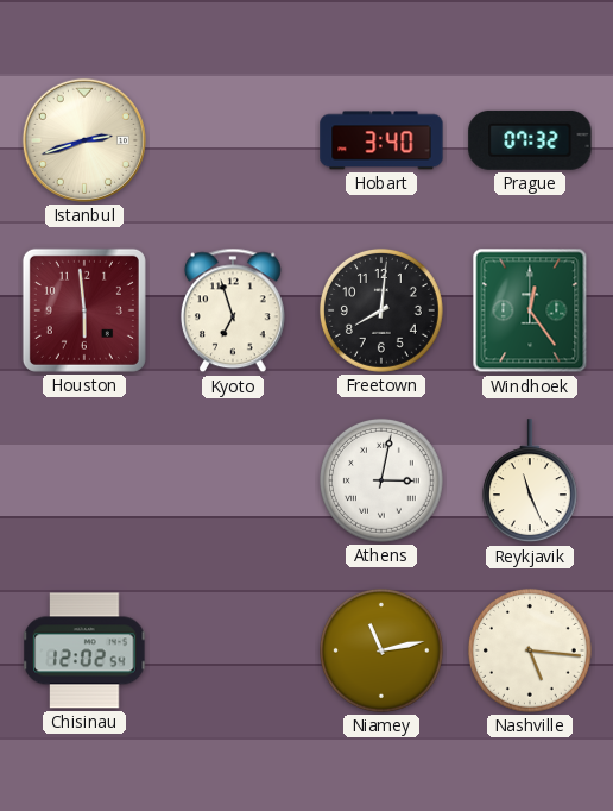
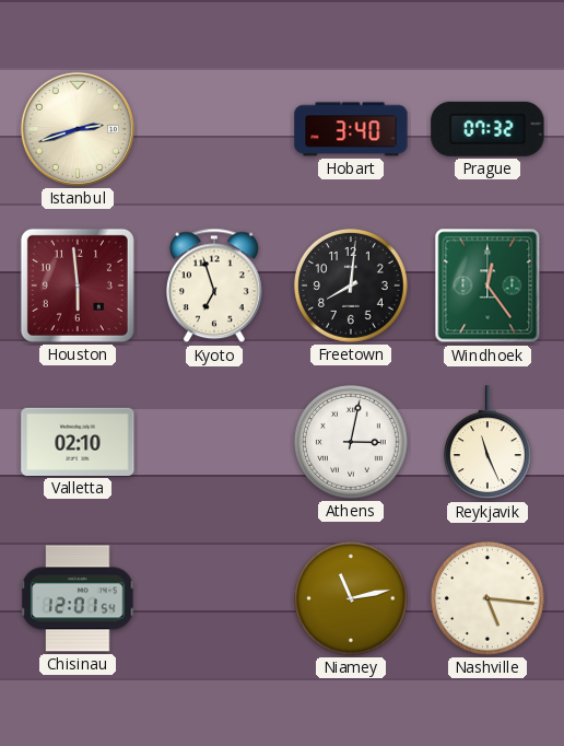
Valletta: none -> 02:10 (78, 442)
Chisinau: 12:02 -> 12:01 (78, 598)
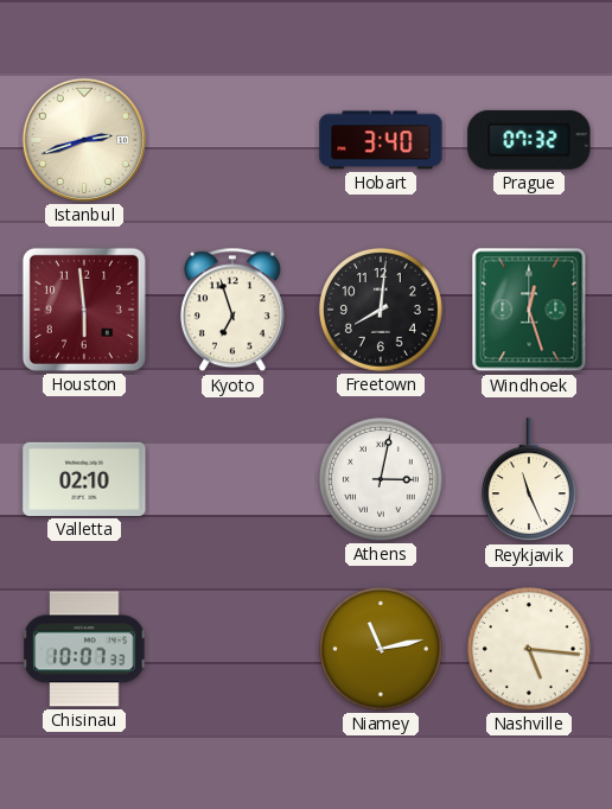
Windhoek: 12:24 -> 12:27 (529, 310)
Chisinau: 12:01 -> 10:07 (84, 649)
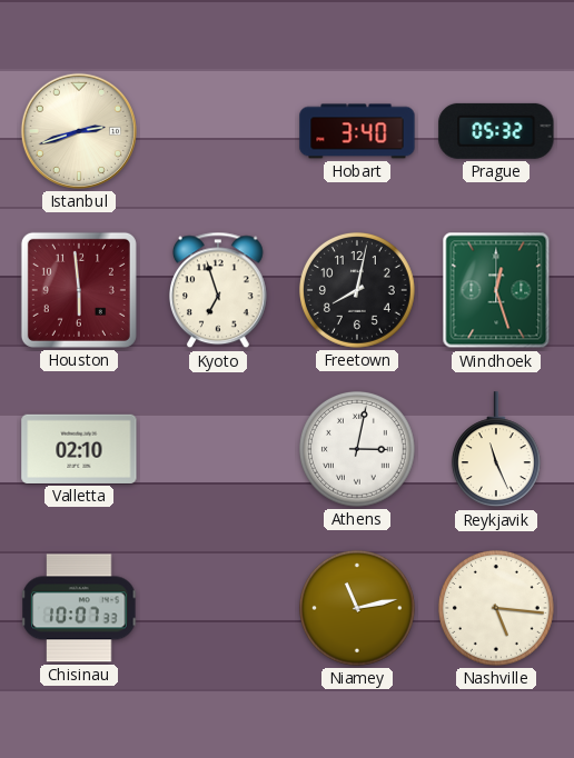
Prague: 07:32 -> 05:32 (496, 131)
Freetown: 8:01 -> 8:02 (357, 290)
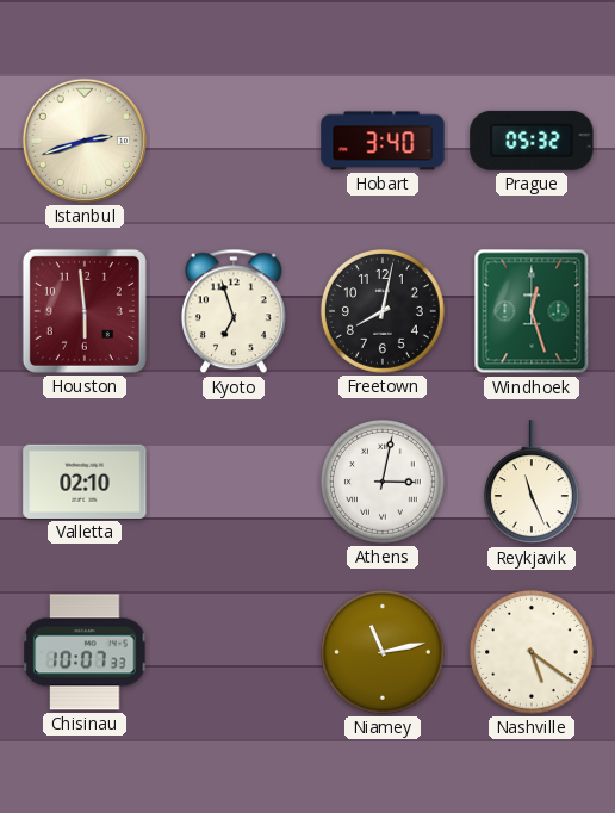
Nashville: 5:16 -> 5:21 (532, 652)
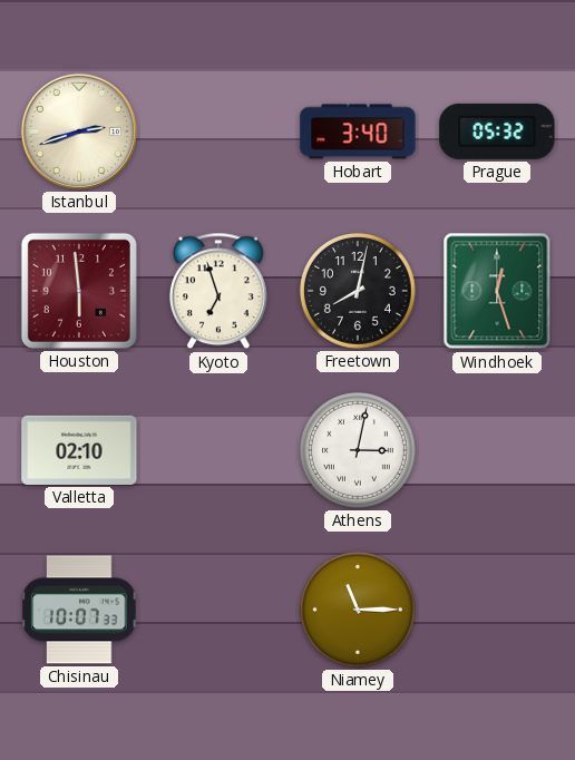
Reykjavik: 11:26 -> none (532, 483)
Niamey: 11:13 -> 11:15 (358, 610)
Nashville: 5:21 -> none (532, 652)
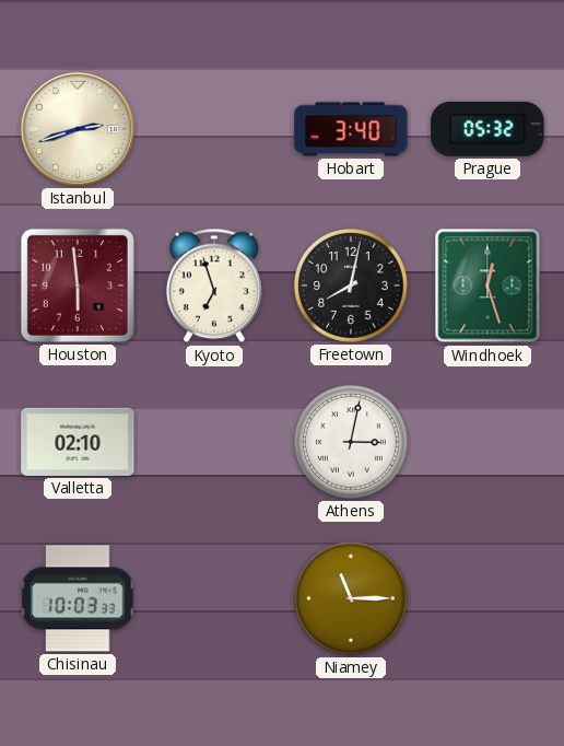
Chisinau: 10:07 -> 10:03 (78, 598)
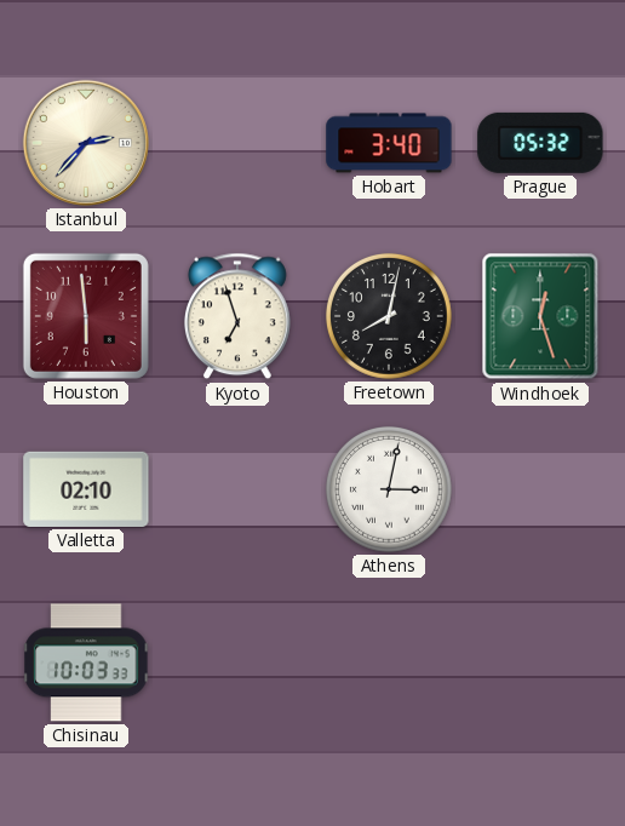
Istanbul: 2:42 -> 2:37 (86, 143)
Niamey: 11:15 -> none (351, 598)
